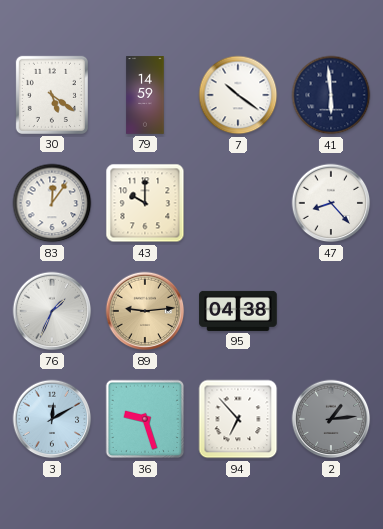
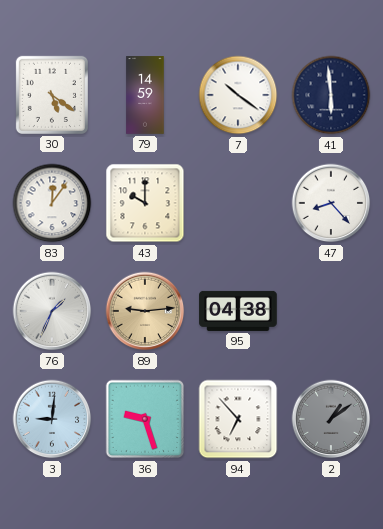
3: 12:10 -> 9:01 (52, 419)
2: 1:14 -> 1:09 (331, 419)
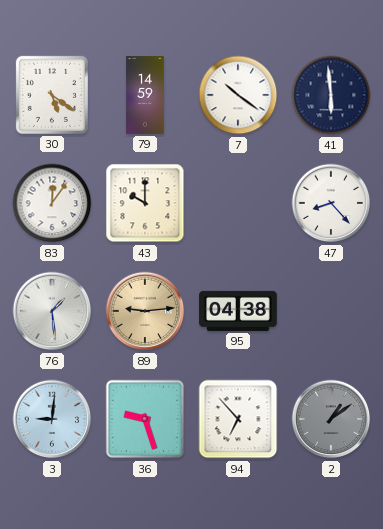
76: 1:34 -> 1:29 (52, 311)
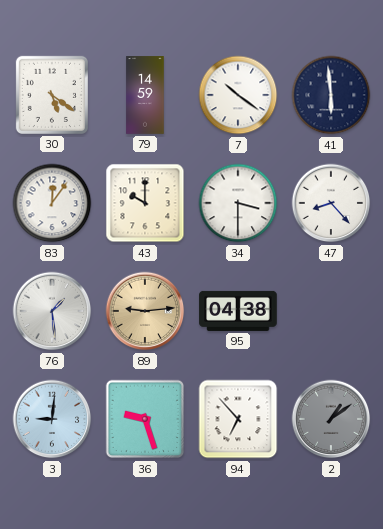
34: none -> 3:30 (238, 203)
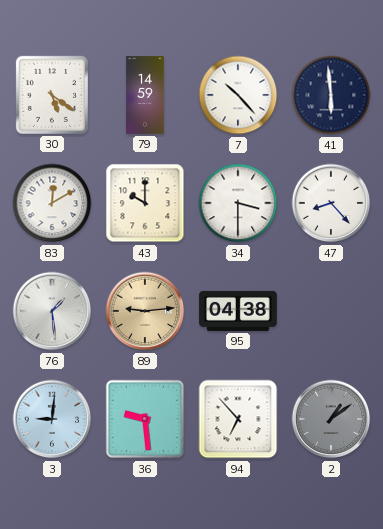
7: 10:21 -> 10:23 (238, 95)
83: 12:06 -> 12:10 (52, 203)
36: 9:27 -> 9:29 (145, 419)
